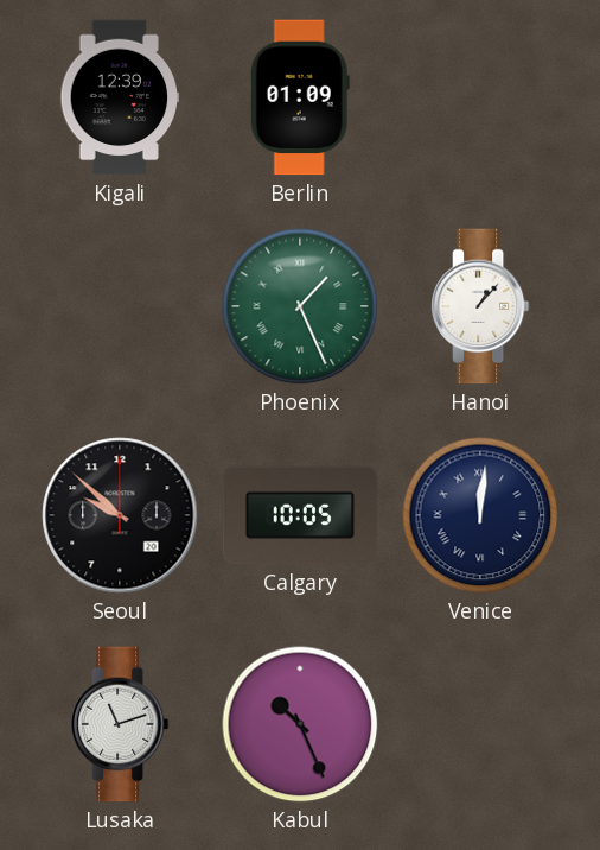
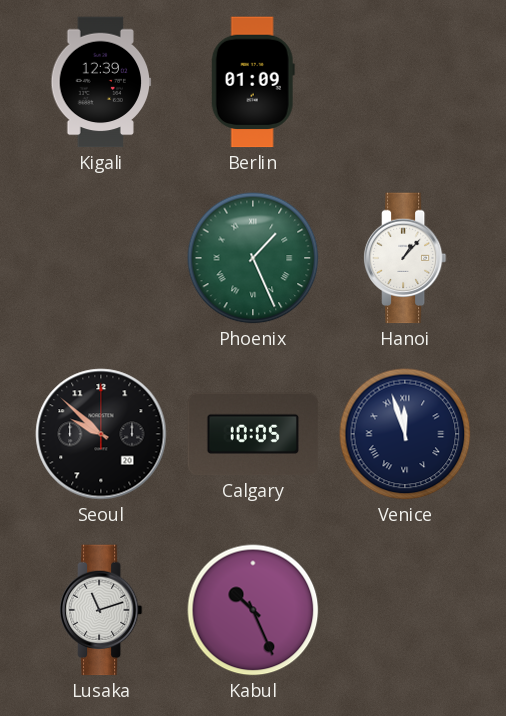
Venice: 12:01 -> 11:57 (405, 434)
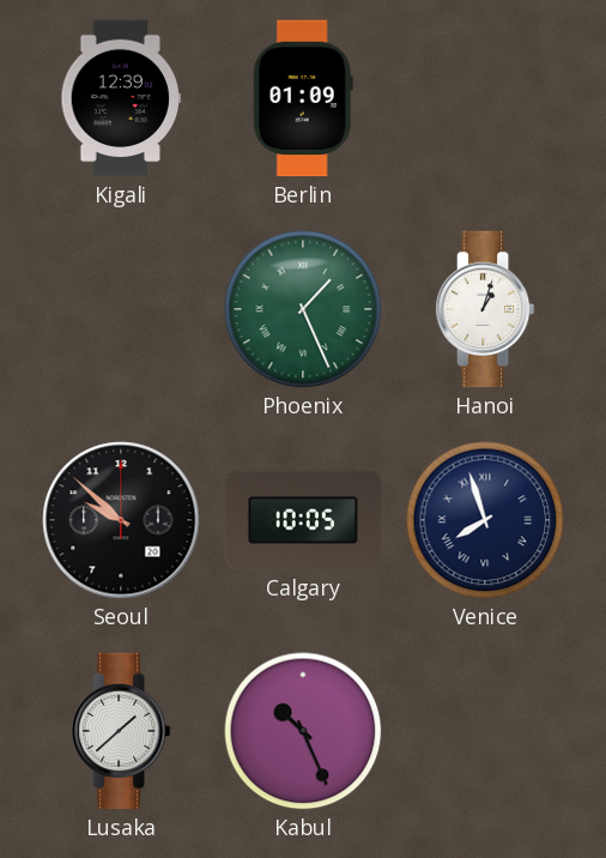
Hanoi: 1:07 -> 1:03 (485, 309)
Venice: 11:57 -> 7:57 (485, 520)
Lusaka: 11:12 -> 1:38 (121, 731)
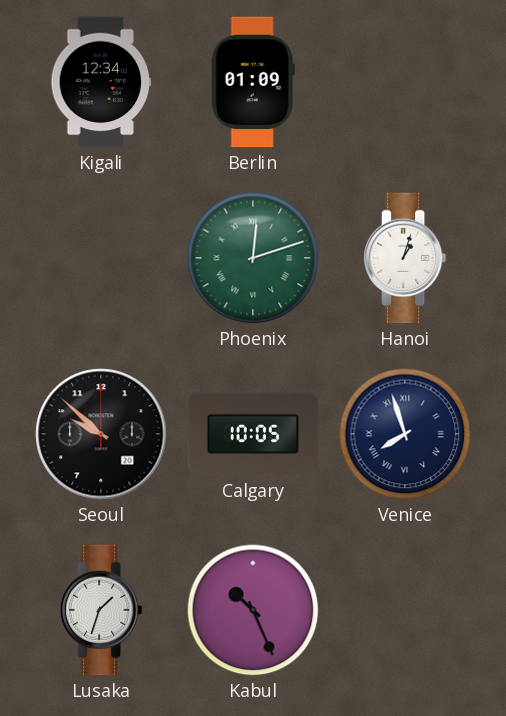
Kigali: 12:39 -> 12:34 (101, 82)
Phoenix: 1:26 -> 12:12 (253, 258)
Lusaka: 1:38 -> 1:33 (101, 610)
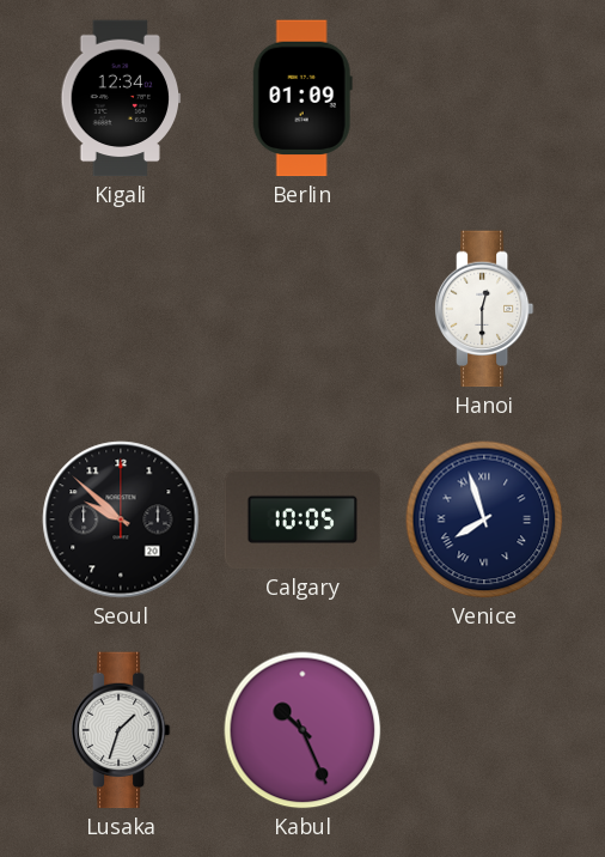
Phoenix: 12:12 -> none (253, 258)
Hanoi: 1:03 -> 12:30 (484, 309)
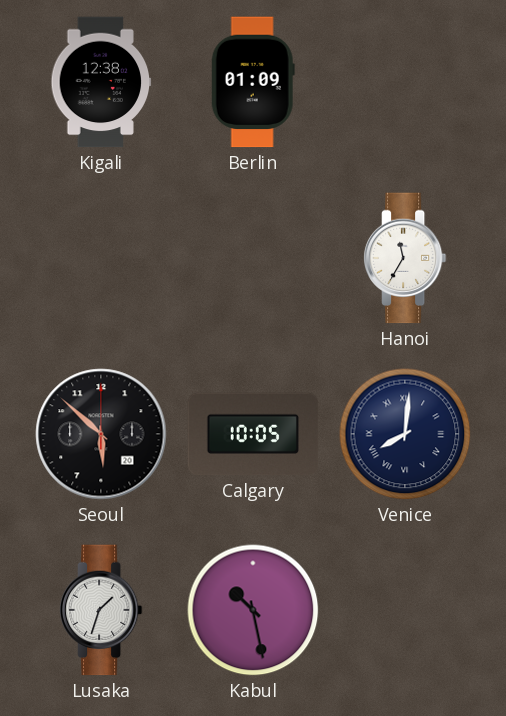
Kigali: 12:34 -> 12:38 (101, 82)
Hanoi: 12:30 -> 11:35 (405, 258)
Seoul: 9:52 -> 5:52 (101, 434)
Venice: 7:57 -> 8:01 (405, 434)
Kabul: 10:26 -> 10:28 (253, 610)
